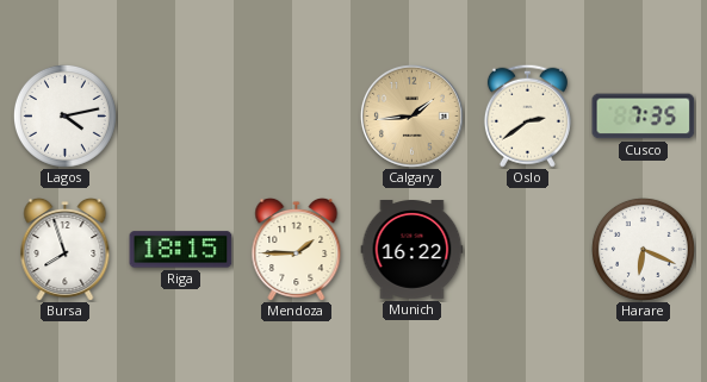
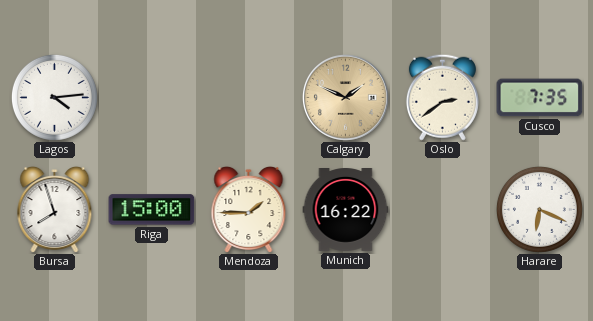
Lagos: 4:13 -> 4:14 (54, 97)
Calgary: 1:44 -> 1:49 (346, 98)
Riga: 18:15 -> 15:00 (152, 210)
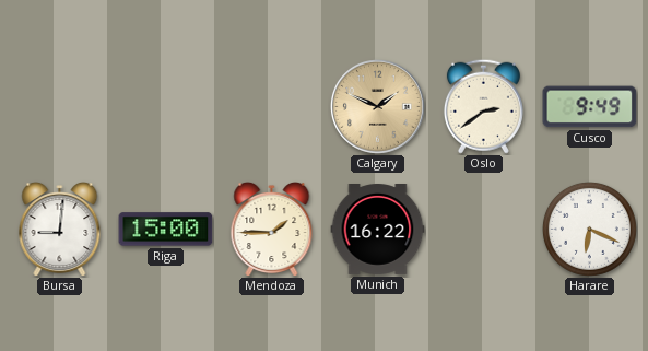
Lagos: 4:14 -> none (54, 97)
Cusco: 7:35 -> 9:49 (590, 107)
Bursa: 7:57 -> 9:01 (60, 229)
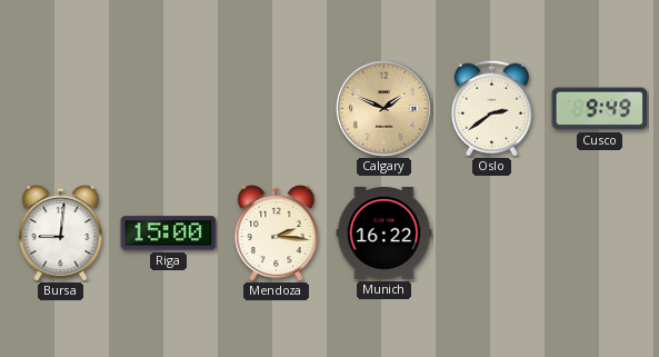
Mendoza: 1:45 -> 2:16 (277, 232)
Harare: 6:19 -> none (589, 229)
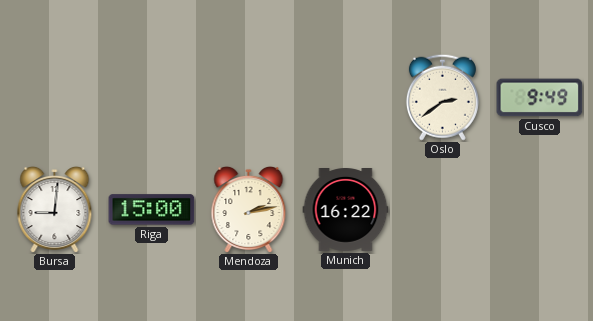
Calgary: 1:49 -> none (385, 109)
Mendoza: 2:16 -> 2:13 (249, 209)
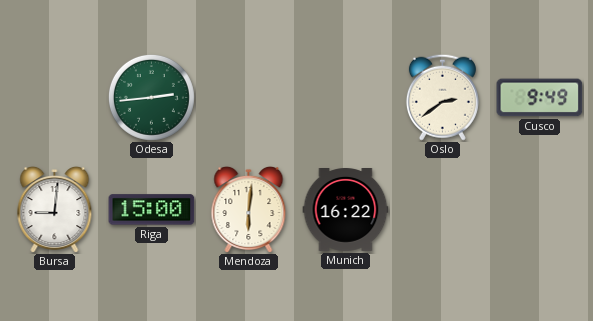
Odesa: none -> 2:44 (151, 97)
Mendoza: 2:13 -> 6:01 (249, 209)
